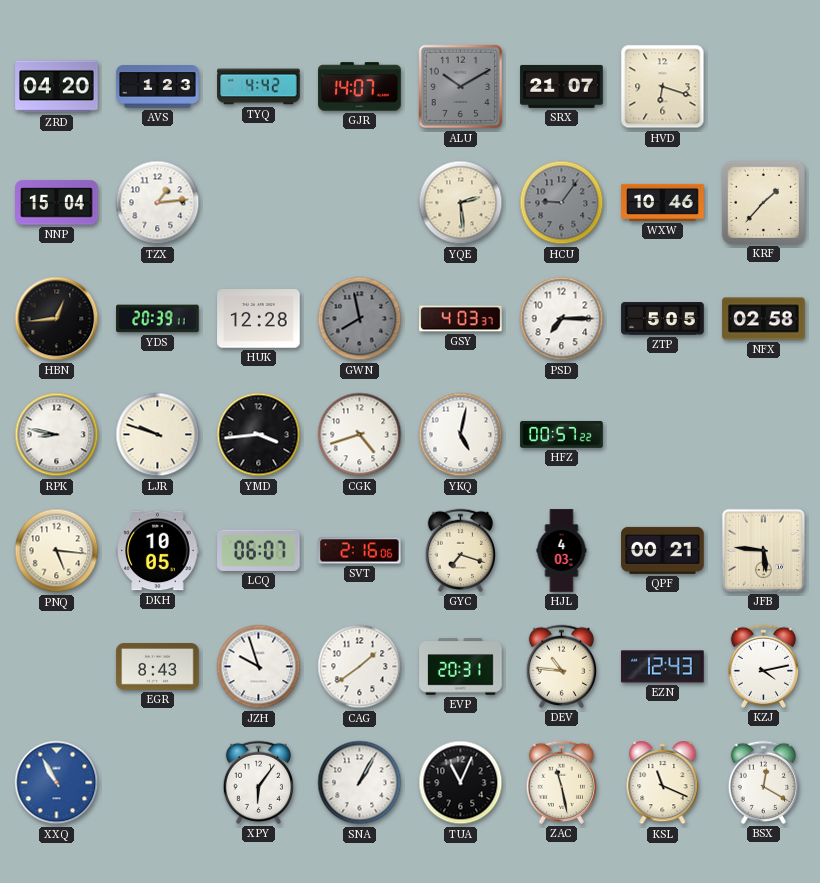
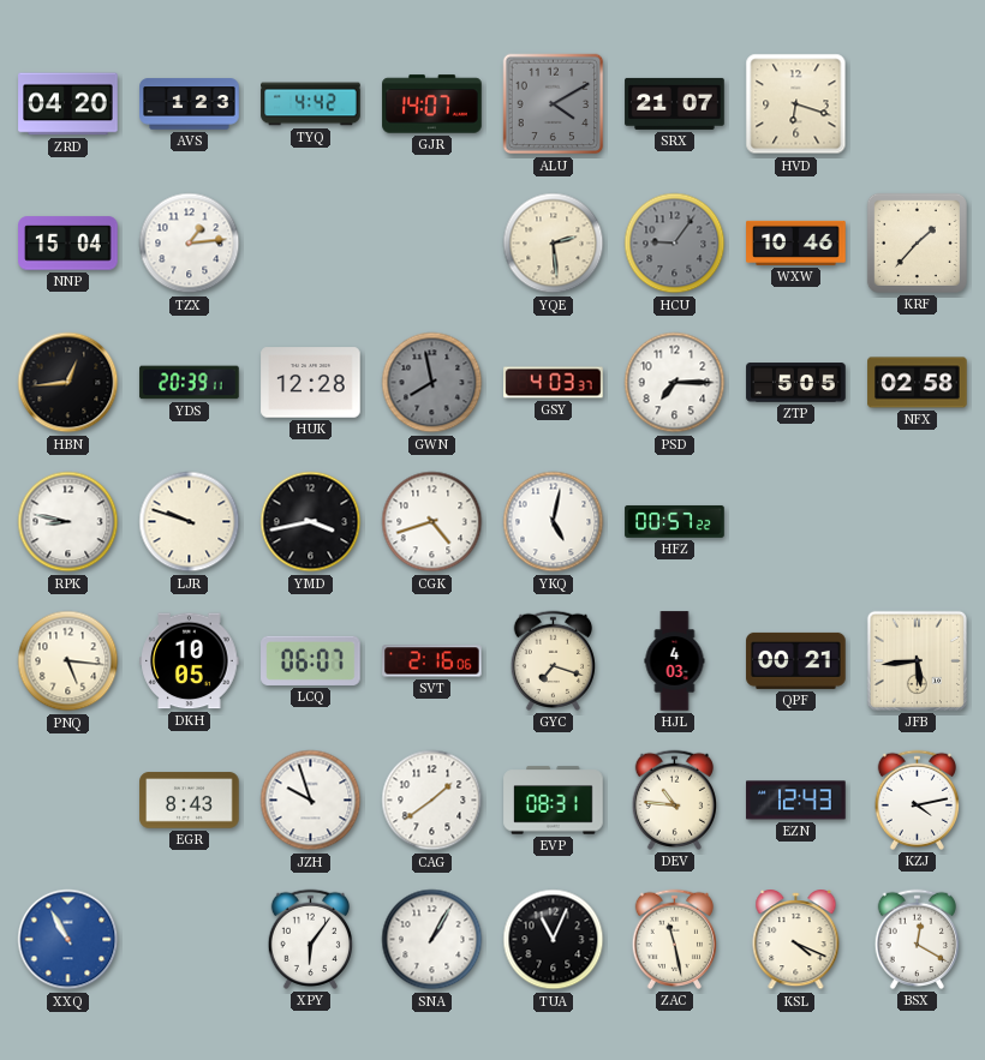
ALU: 10:10 -> 4:10 (554, 104)
YMD: 3:44 -> 3:43 (311, 522)
JFB: 5:46 -> 5:44 (917, 660)
EVP: 20:31 -> 08:31 (554, 801)
KSL: 11:19 -> 4:19 (796, 941)
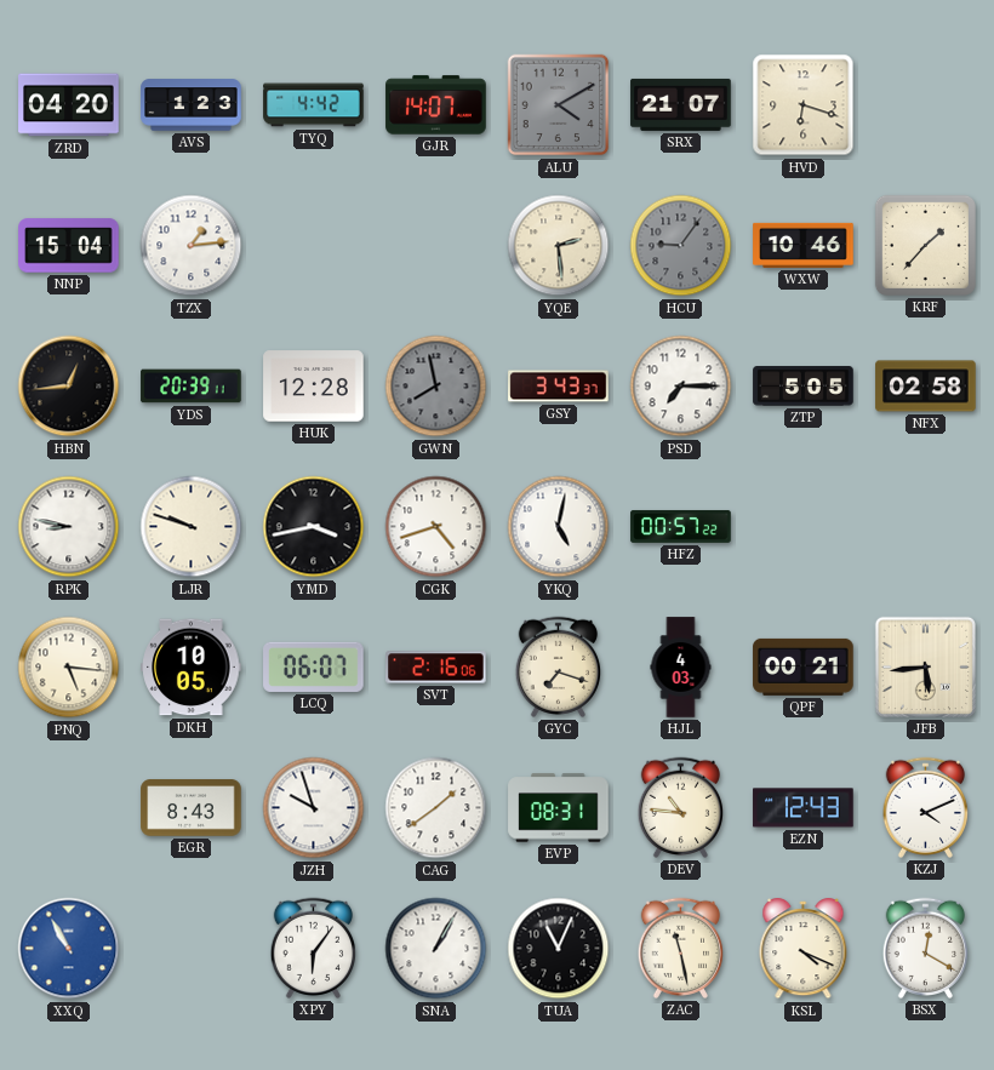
GSY: 4:03 -> 3:43 (559, 387)
KZJ: 4:13 -> 4:11 (925, 807)
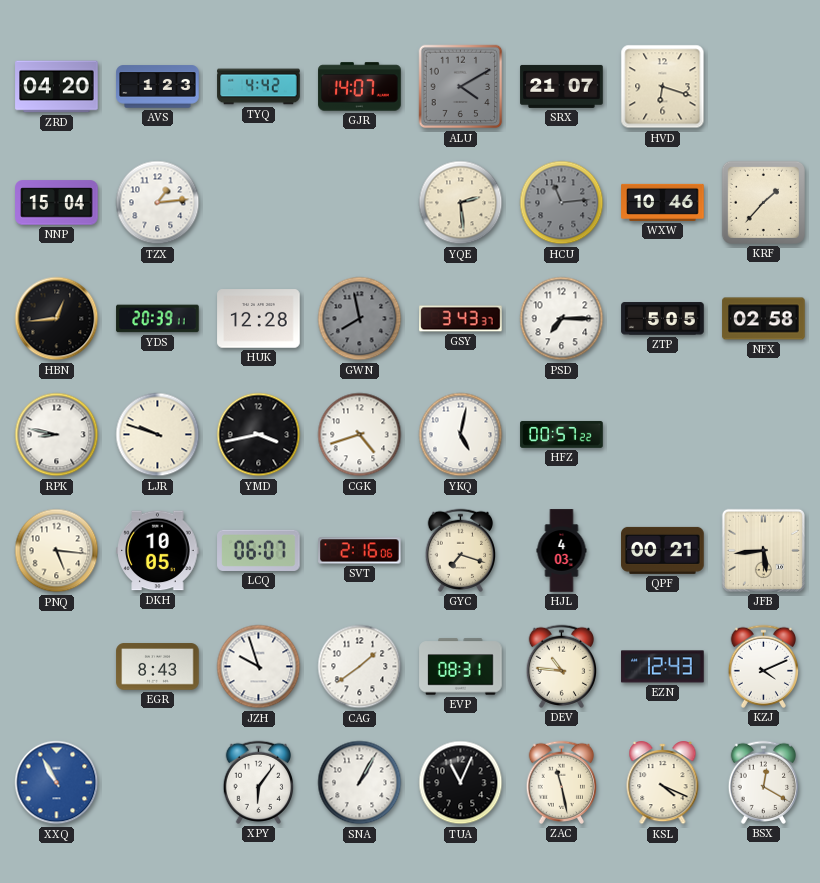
HCU: 9:06 -> 11:14 (562, 203)
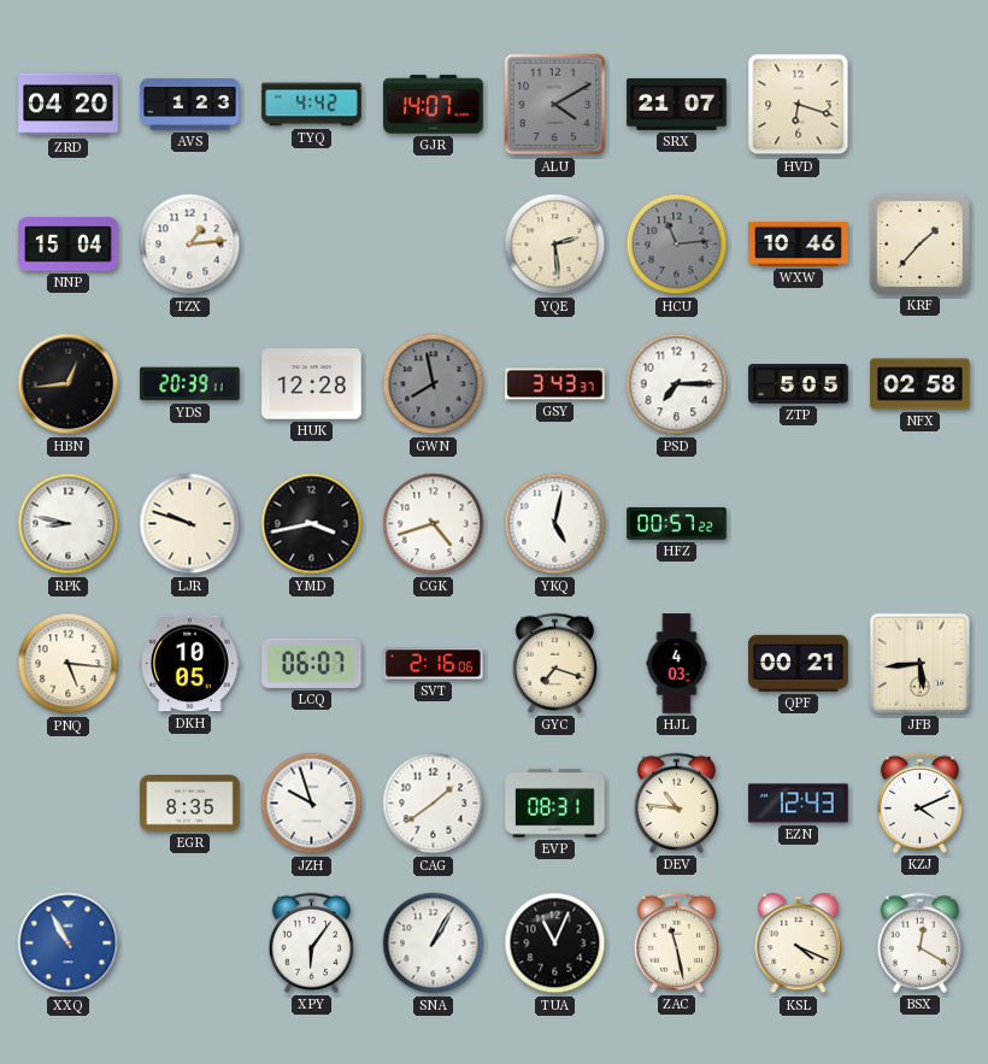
EGR: 8:43 -> 8:35 (190, 804)
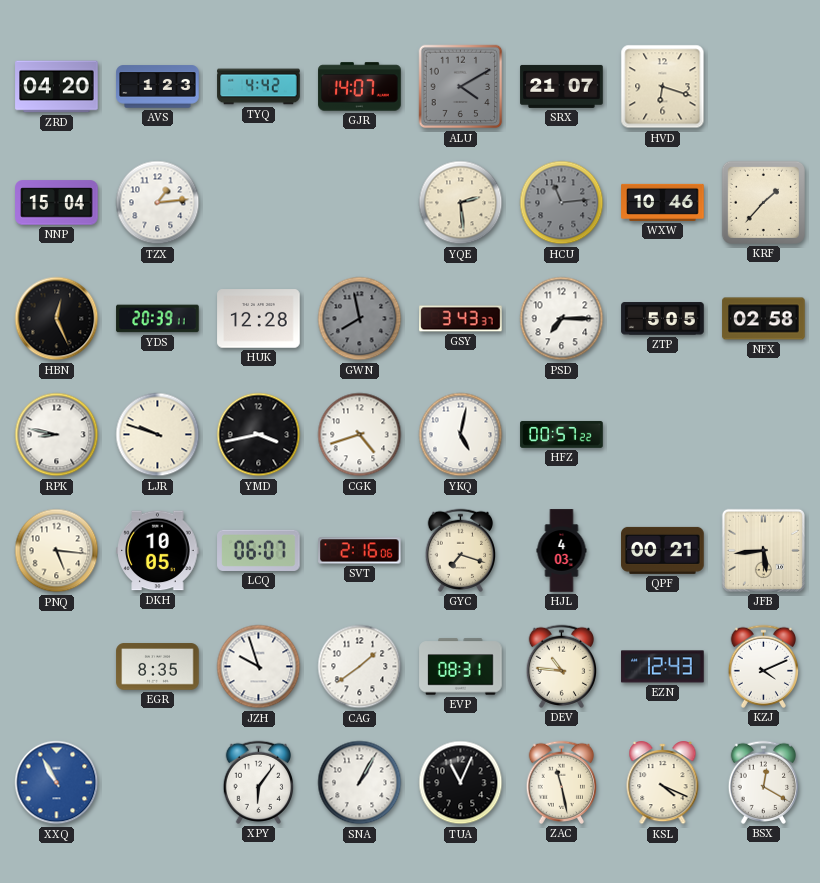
HBN: 12:44 -> 12:26 (57, 319)
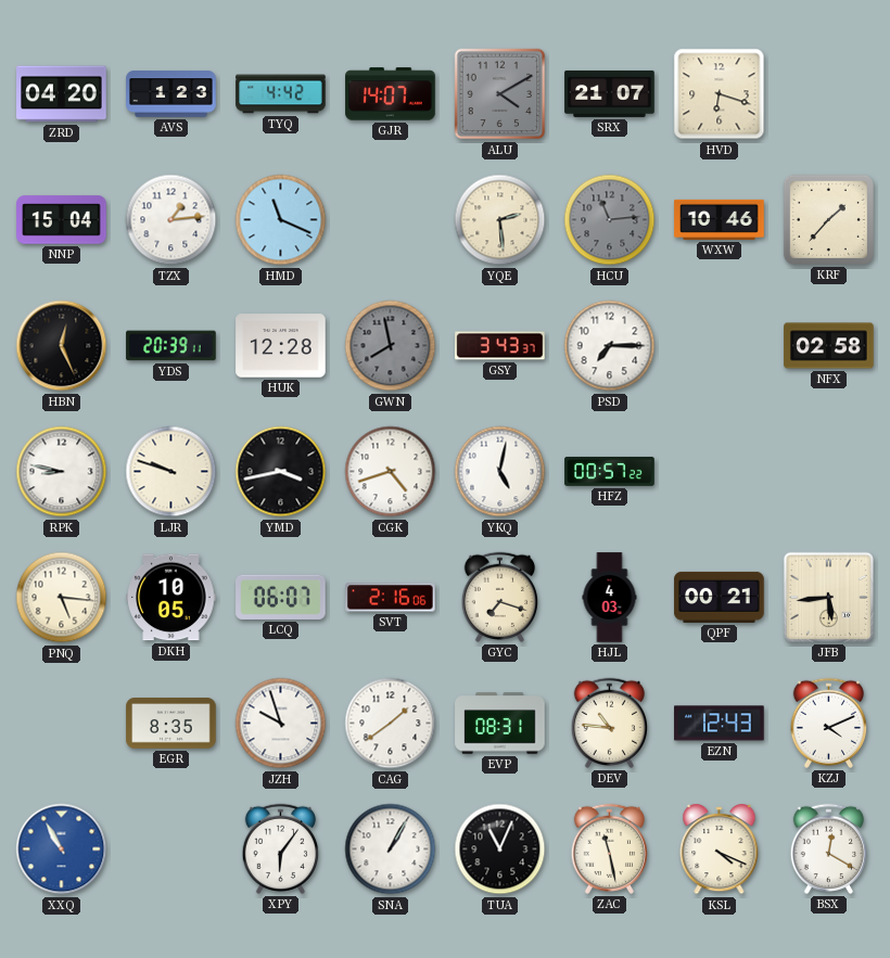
HMD: none -> 11:19 (281, 220)
ZTP: 5:05 -> none (663, 319)
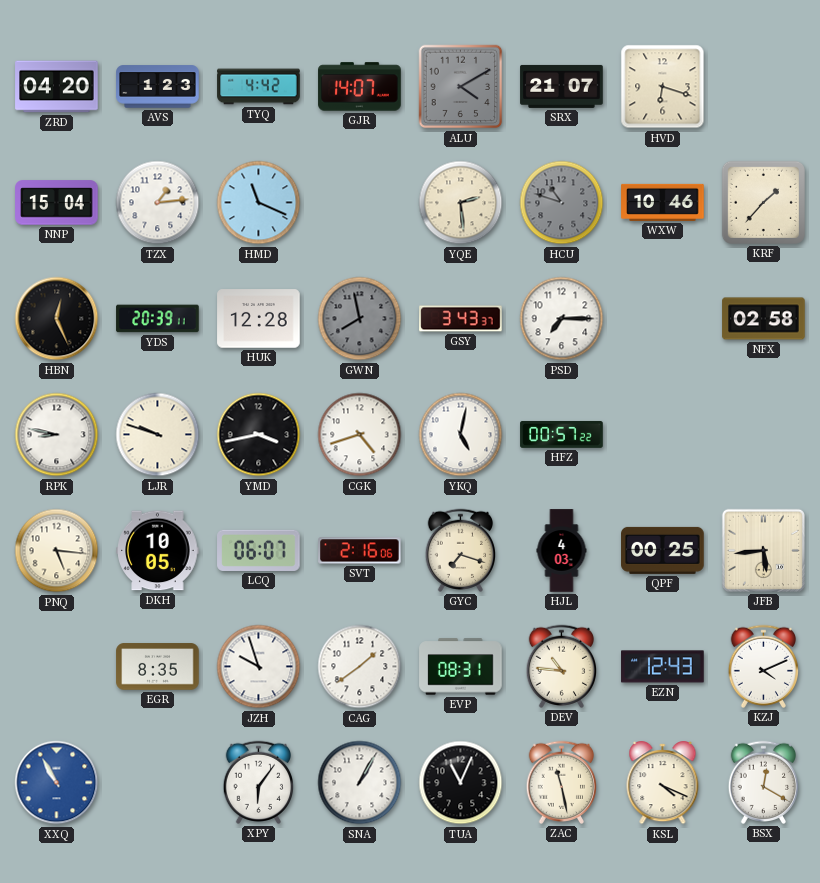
HCU: 11:14 -> 10:48 (562, 203)
QPF: 00:21 -> 00:25 (663, 550)
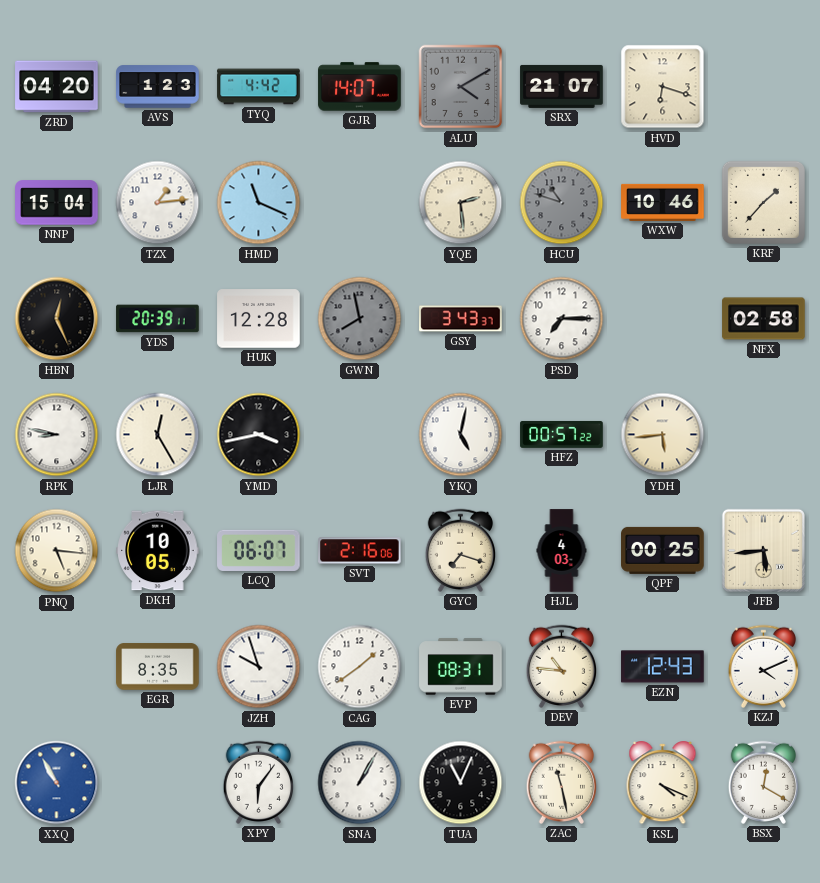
LJR: 9:48 -> 12:25 (158, 435)
CGK: 4:42 -> none (360, 435)
YDH: none -> 5:44 (663, 435)
